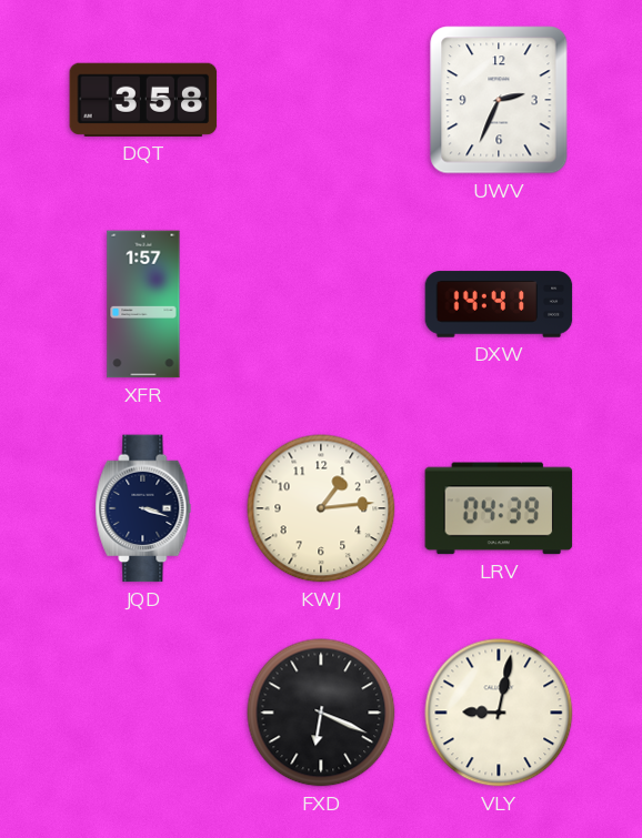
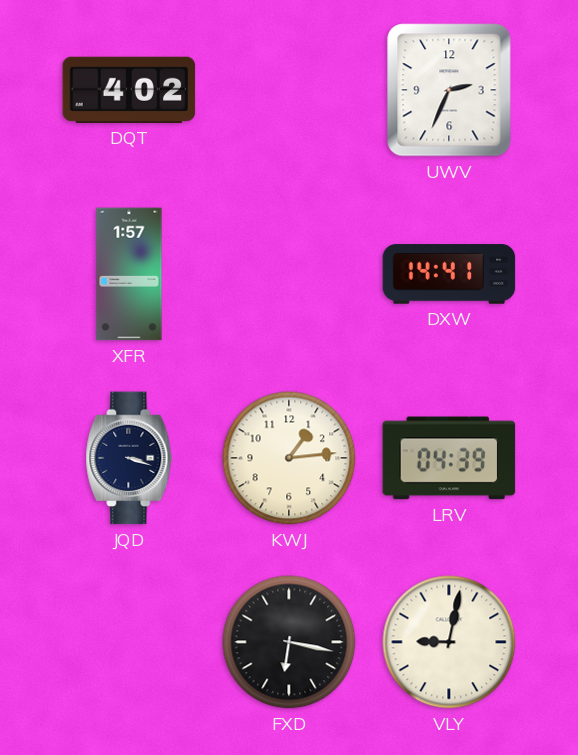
DQT: 3:58 -> 4:02 (129, 90)
FXD: 6:19 -> 6:17 (289, 642)
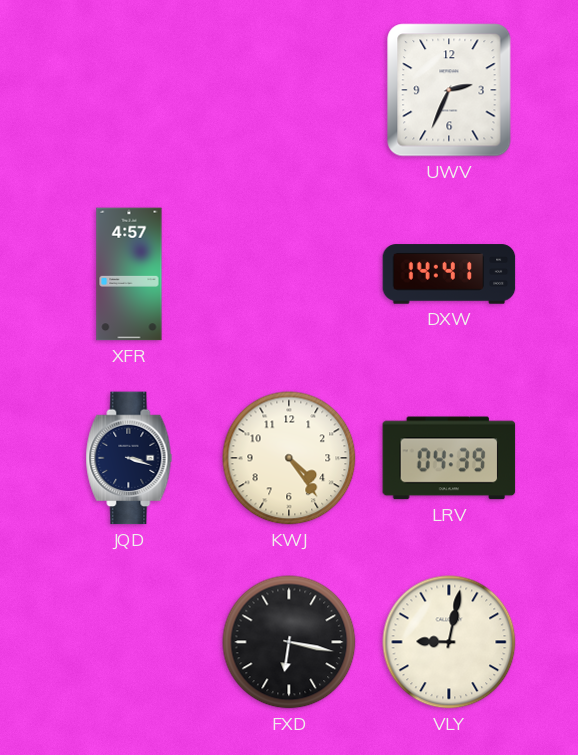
DQT: 4:02 -> none (129, 90)
XFR: 1:57 -> 4:57 (129, 274)
KWJ: 1:14 -> 4:24 (289, 458)
